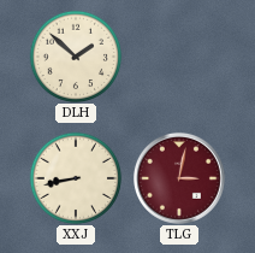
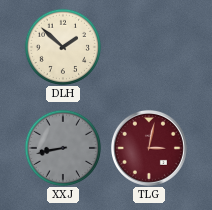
XXJ dial: cream -> grey (63, 148)
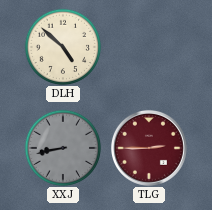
DLH: 1:52 -> 4:52 (63, 47)
TLG: 3:02 -> 2:45 (149, 148)
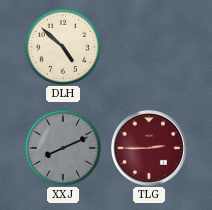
XXJ: 8:43 -> 8:11 (63, 148)
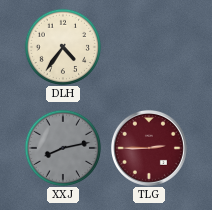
DLH: 4:52 -> 4:36 (63, 47)
XXJ: 8:11 -> 8:13 (63, 148)
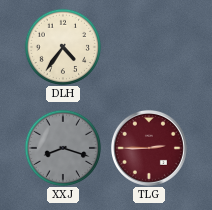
XXJ: 8:13 -> 8:18 (63, 148)
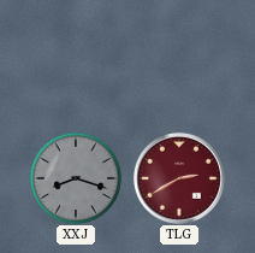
DLH: 4:36 -> none (63, 47)
TLG: 2:45 -> 2:40 (179, 178)
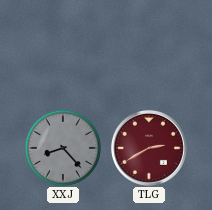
XXJ: 8:18 -> 8:23 (63, 148)
